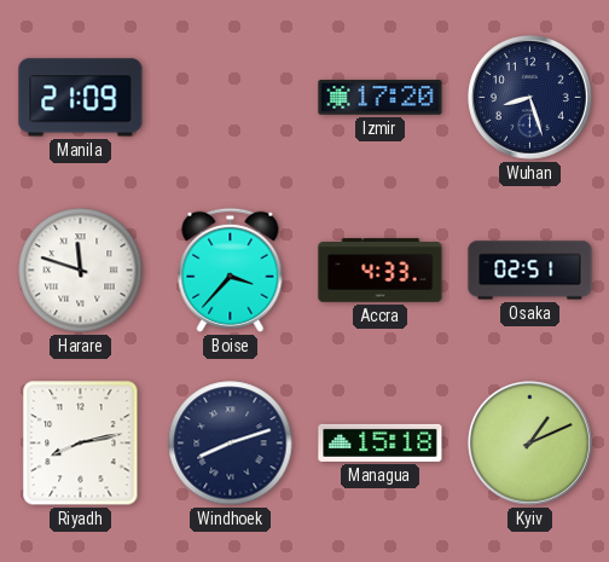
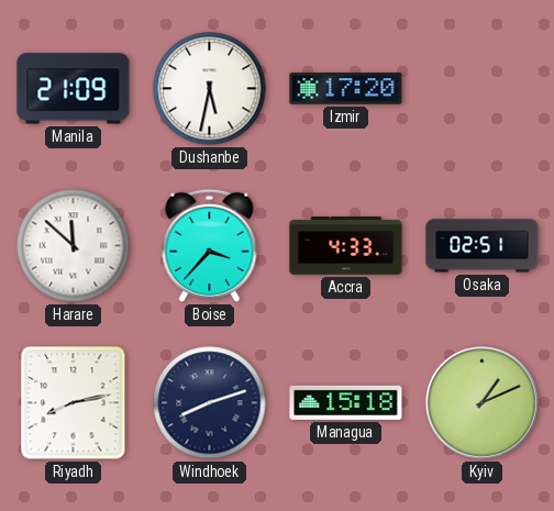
Dushanbe: none -> 5:32 (210, 89)
Wuhan: 8:27 -> none (530, 98)
Harare: 11:48 -> 11:52 (74, 246)
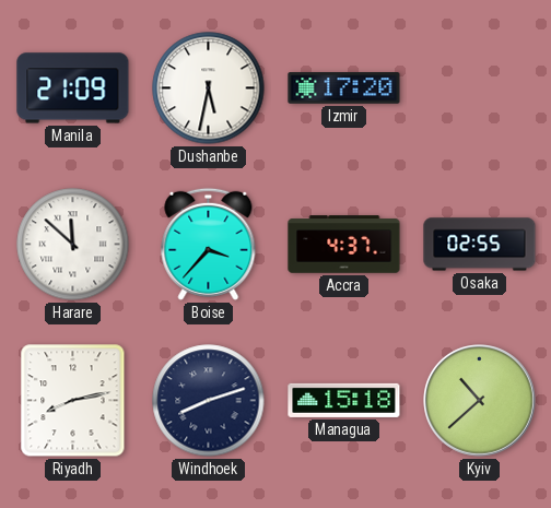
Accra: 4:33 -> 4:37 (344, 245)
Osaka: 02:51 -> 02:55 (480, 245)
Kyiv: 1:11 -> 10:38 (480, 401)
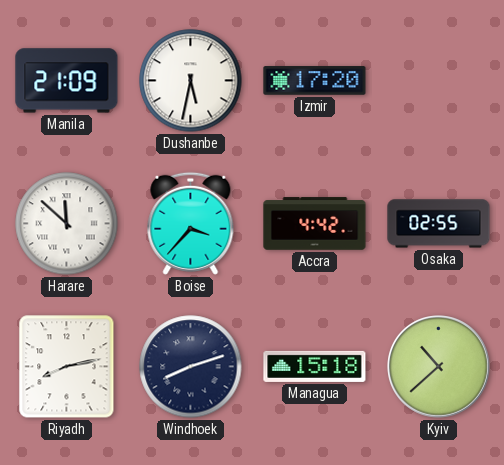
Accra: 4:37 -> 4:42 (315, 224)
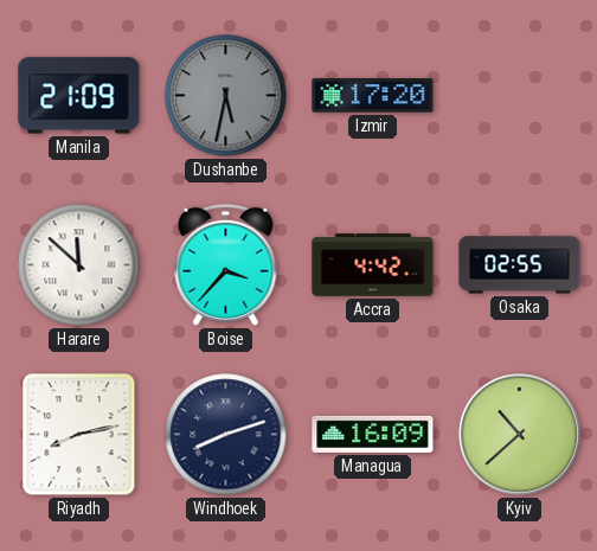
Dushanbe dial: white -> grey (226, 96)
Managua: 15:18 -> 16:09 (373, 434)
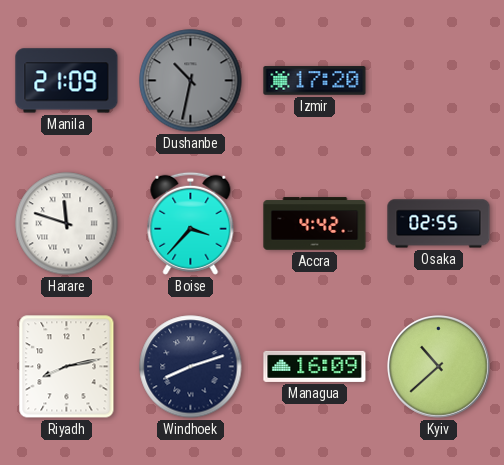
Dushanbe: 5:32 -> 10:32 (191, 81)
Harare: 11:52 -> 11:48 (67, 224)
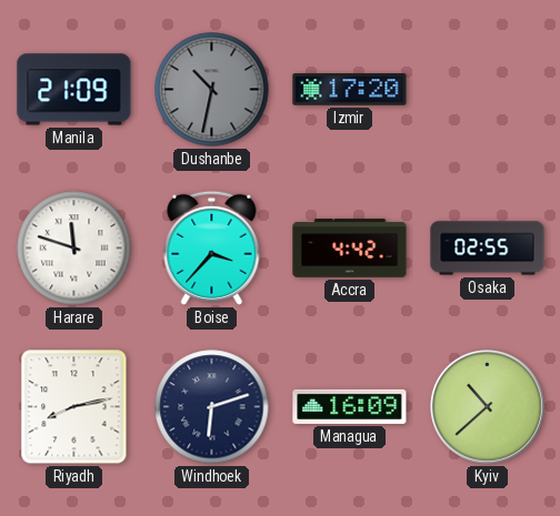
Windhoek: 8:12 -> 6:12 (212, 407)
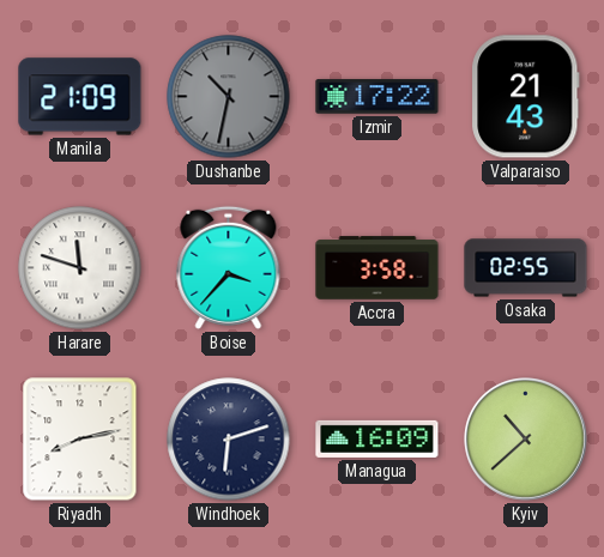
Izmir: 17:20 -> 17:22 (377, 97)
Valparaiso: none -> 21:43 (526, 97)
Accra: 4:42 -> 3:58 (377, 268)
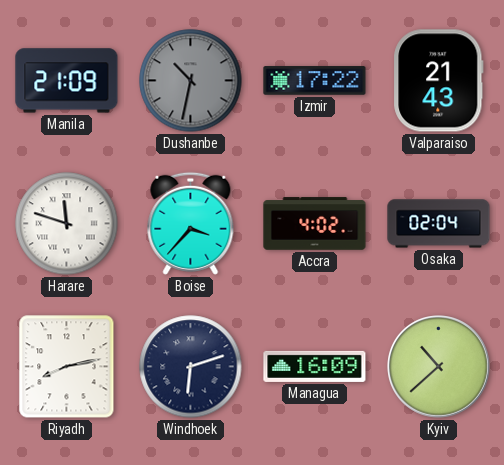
Accra: 3:58 -> 4:02 (315, 224)
Osaka: 02:55 -> 02:04 (439, 224)
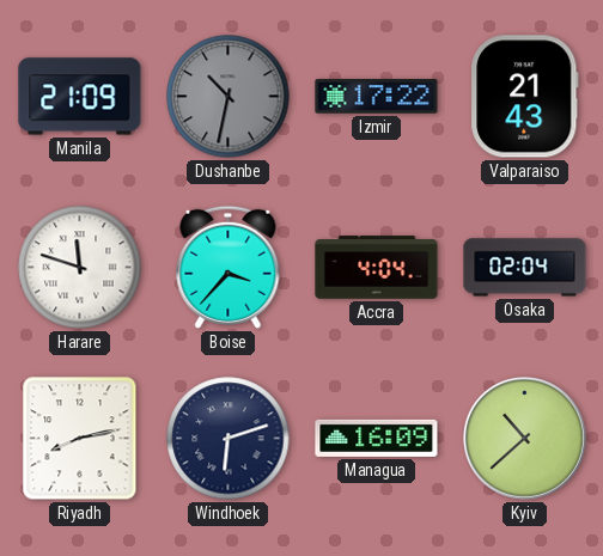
Accra: 4:02 -> 4:04 (377, 268)
